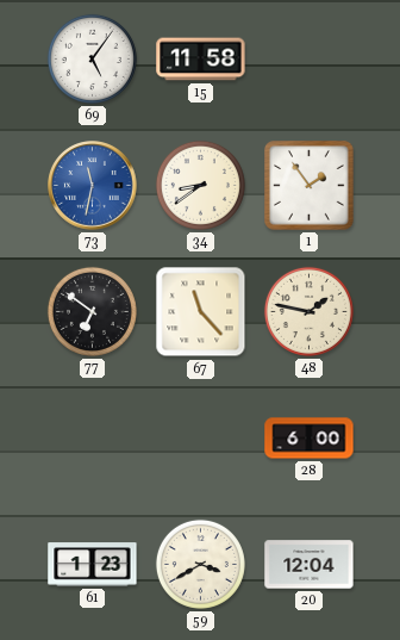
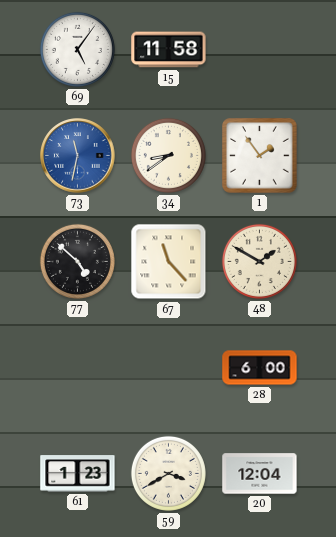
77: 6:51 -> 4:52 (77, 261)
48: 1:47 -> 1:50 (259, 261)
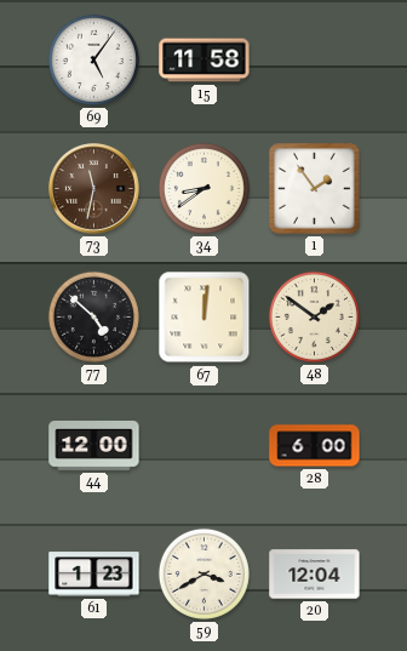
73 dial: blue -> brown (94, 189)
67: 11:23 -> 12:01 (205, 318)
48: 1:50 -> 1:51 (314, 316)
44: none -> 12:00 (94, 446)
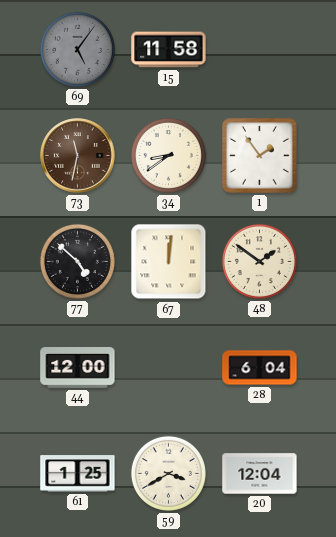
69 dial: white -> grey (77, 49)
28: 6:00 -> 6:04 (260, 368)
61: 1:23 -> 1:25 (78, 474)
